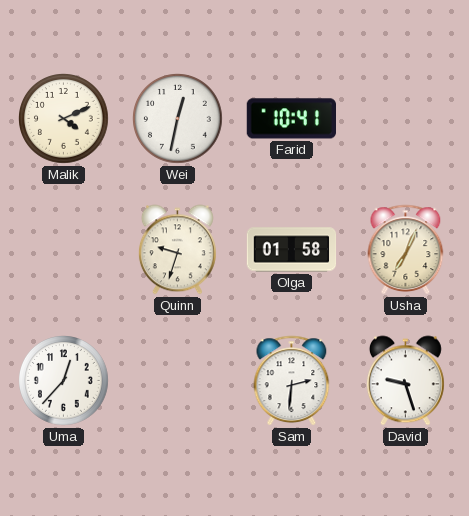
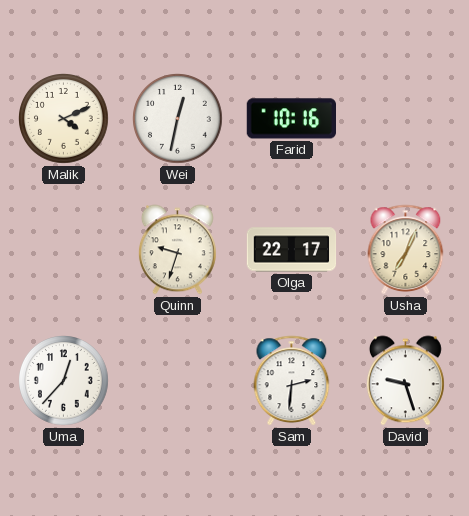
Farid: 10:41 -> 10:16 (291, 119)
Olga: 01:58 -> 22:17 (292, 250)
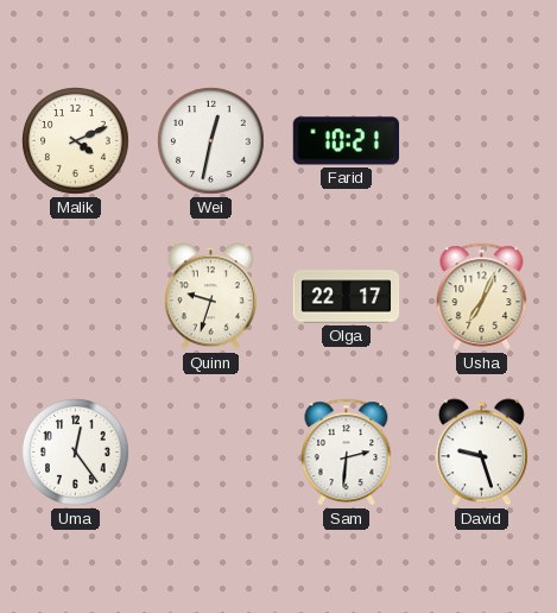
Farid: 10:16 -> 10:21 (346, 141)
Uma: 12:37 -> 12:24 (76, 453)
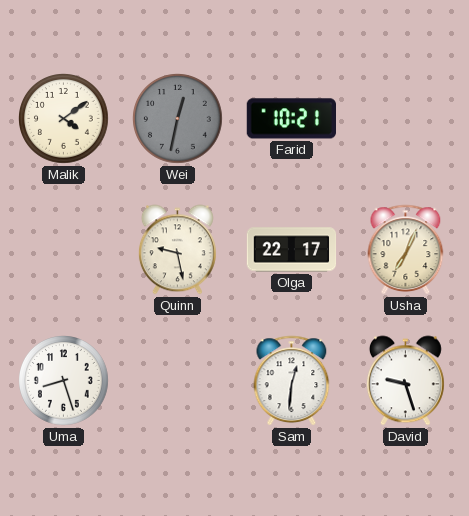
Malik: 4:11 -> 4:09 (64, 119)
Wei dial: white -> grey (178, 119)
Quinn: 9:33 -> 9:28 (177, 250)
Uma: 12:24 -> 8:27 (64, 381)
Sam: 2:31 -> 12:31 (292, 381)
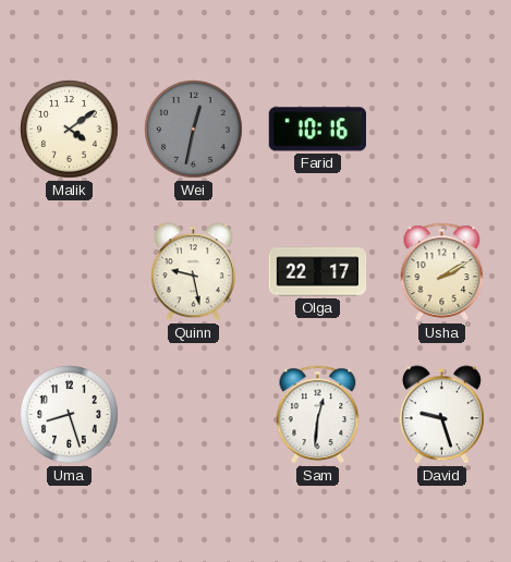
Farid: 10:21 -> 10:16 (317, 130)
Usha: 7:04 -> 2:10 (442, 272)
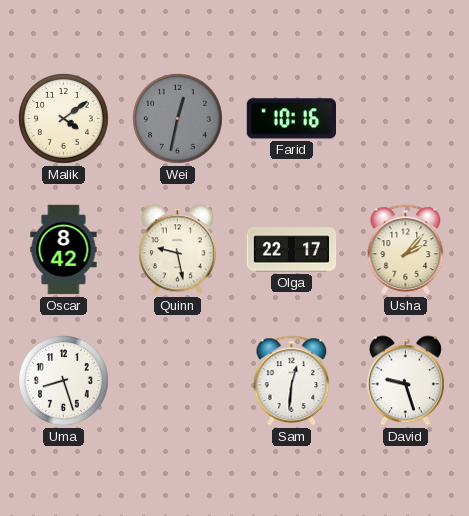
Oscar: none -> 8:42 (64, 250)
Usha: 2:10 -> 2:07 (406, 250)
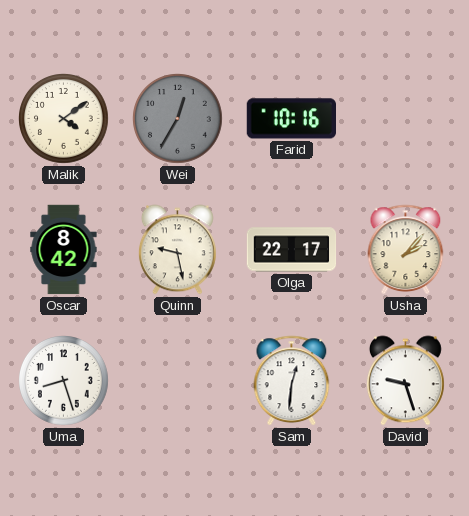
Wei: 12:32 -> 12:35 (178, 119)
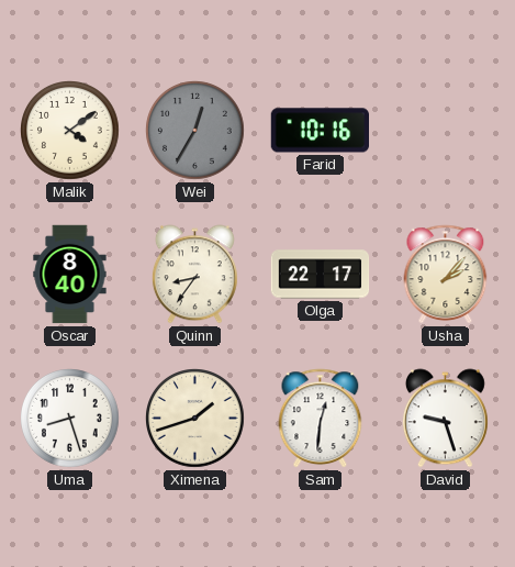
Oscar: 8:42 -> 8:40 (70, 275)
Quinn: 9:28 -> 8:36 (194, 275)
Ximena: none -> 1:42 (195, 419)
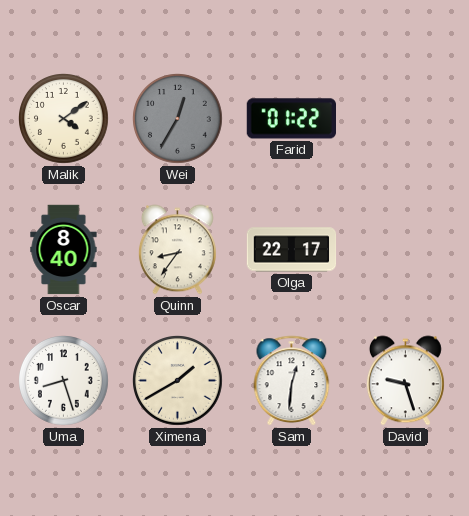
Farid: 10:16 -> 01:22 (291, 119)
Usha: 2:07 -> none (446, 275)
Ximena: 1:42 -> 1:40 (178, 381)
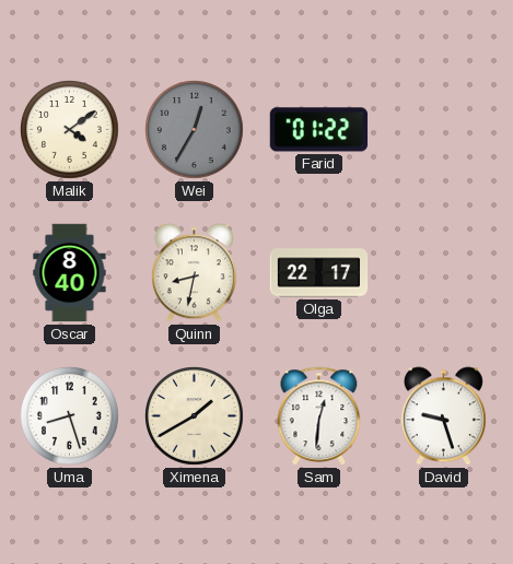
Quinn: 8:36 -> 8:32 (194, 273)
